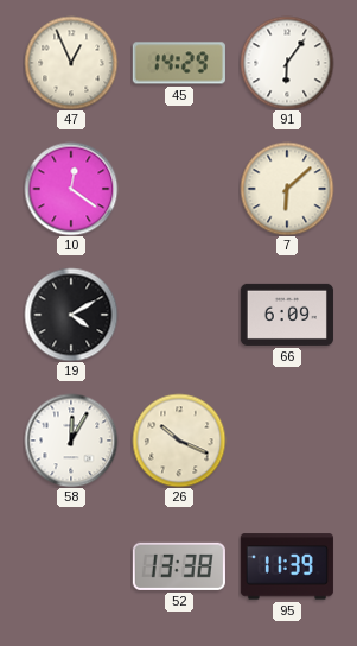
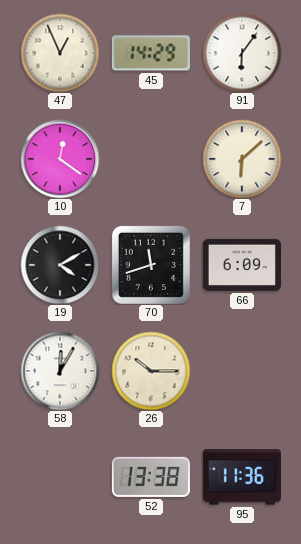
70: none -> 11:42 (151, 265)
26: 10:19 -> 10:15 (151, 371)
95: 11:39 -> 11:36 (242, 477)
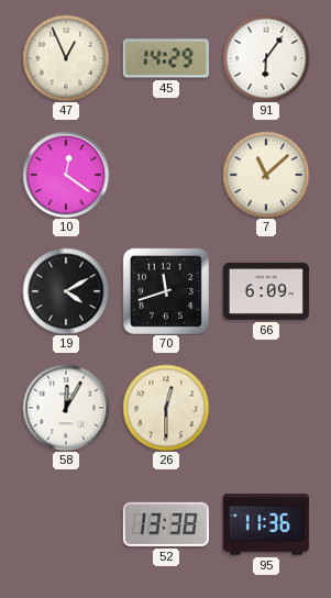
7: 6:08 -> 11:08 (266, 175)
26: 10:15 -> 12:30 (166, 408)
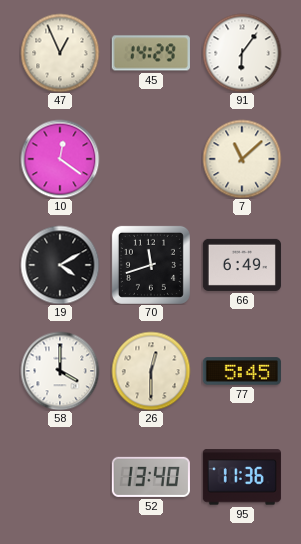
66: 6:09 -> 6:49 (242, 265)
58: 12:05 -> 4:00 (60, 371)
77: none -> 5:45 (242, 371)
52: 13:38 -> 13:40 (151, 477)
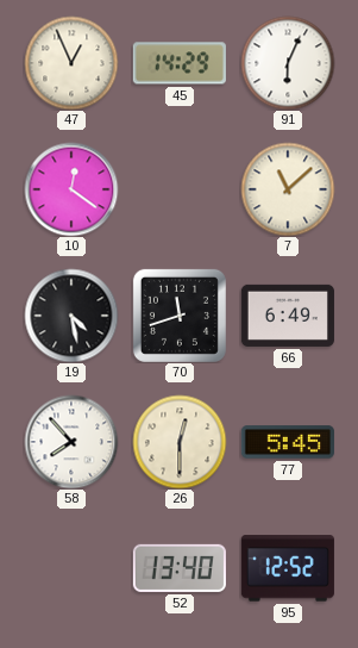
91: 6:06 -> 6:04 (288, 63)
19: 4:10 -> 4:28 (71, 316)
58: 4:00 -> 7:53 (71, 442)
95: 11:36 -> 12:52 (288, 568)
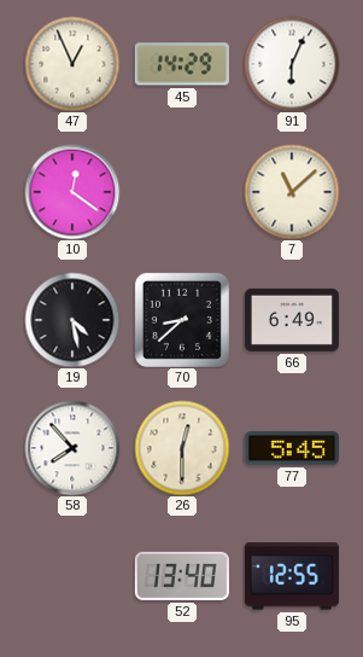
70: 11:42 -> 8:38 (182, 320)
95: 12:52 -> 12:55 (292, 576)
